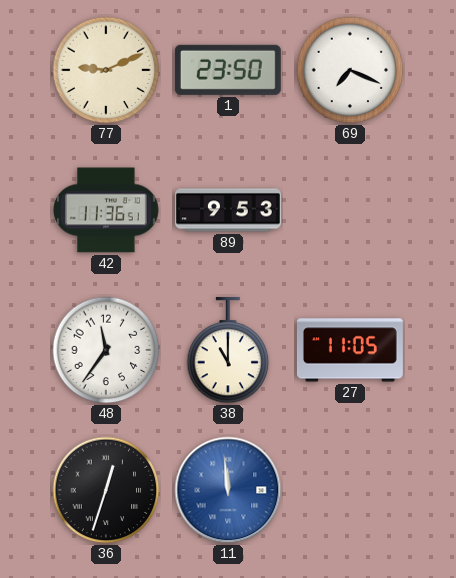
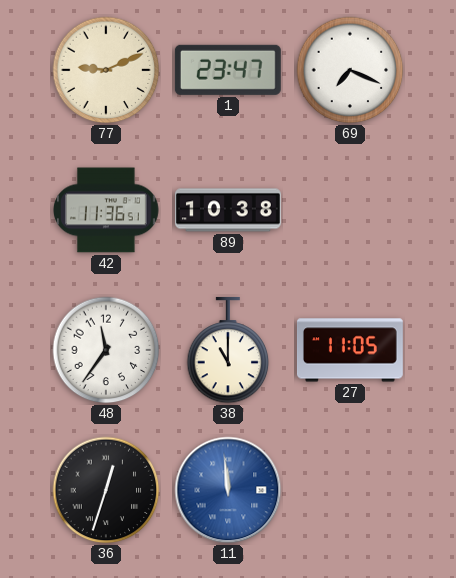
1: 23:50 -> 23:47 (228, 70)
89: 9:53 -> 10:38 (229, 210)
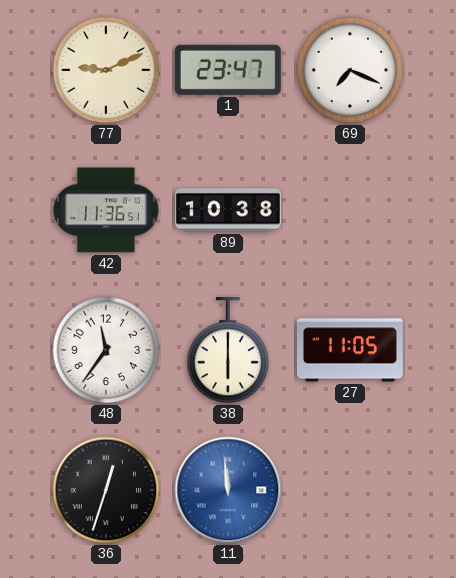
38: 11:00 -> 6:00 (228, 350)
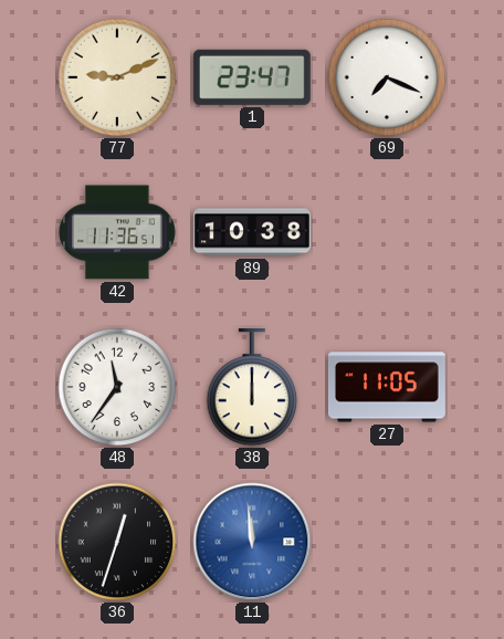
38: 6:00 -> 12:00 (252, 387)
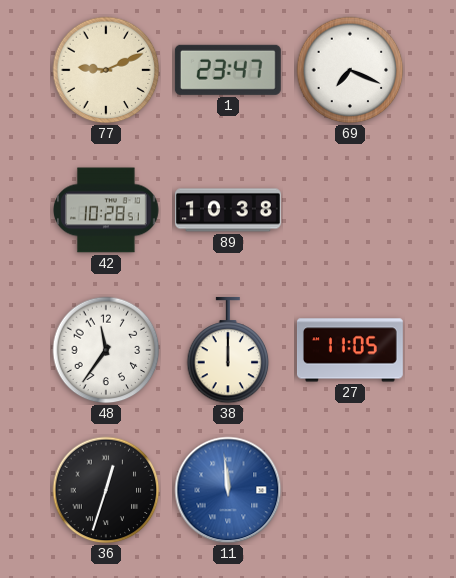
42: 11:36 -> 10:28 (107, 210)
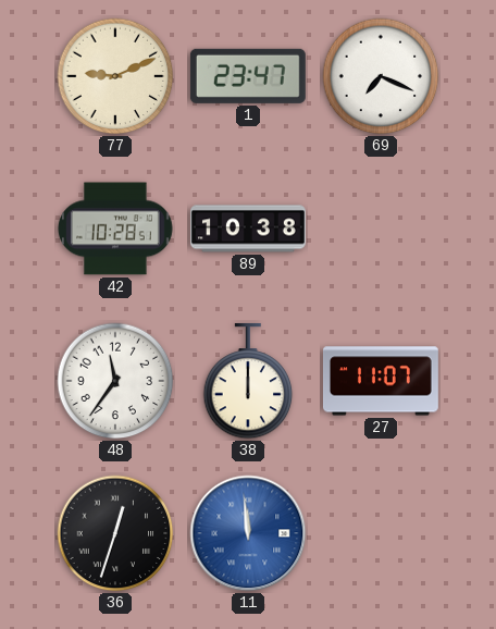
27: 11:05 -> 11:07 (381, 381)
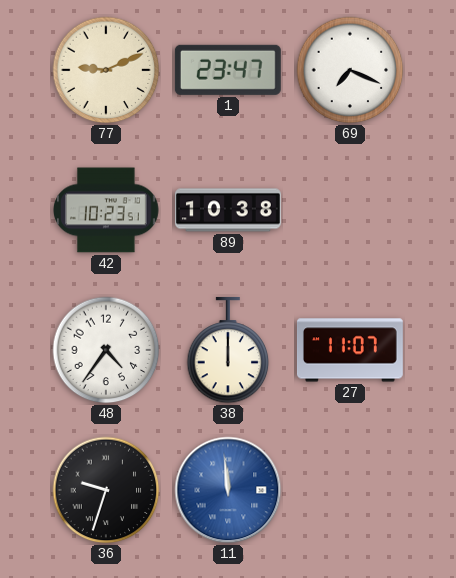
42: 10:28 -> 10:23 (107, 210)
48: 11:36 -> 4:36 (106, 350)
36: 12:33 -> 9:33 (106, 490)
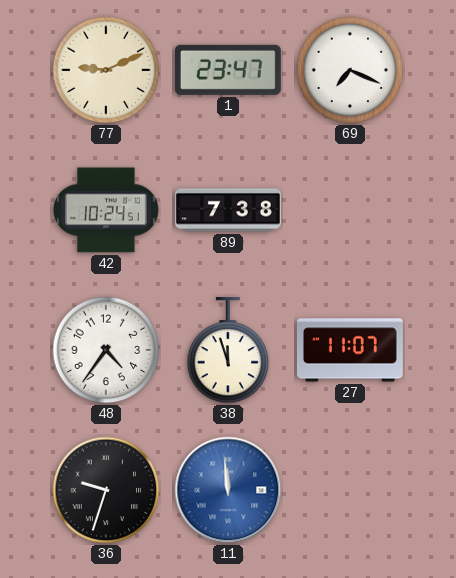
42: 10:23 -> 10:24 (107, 210)
89: 10:38 -> 7:38 (229, 210)
38: 12:00 -> 11:57 (228, 350)
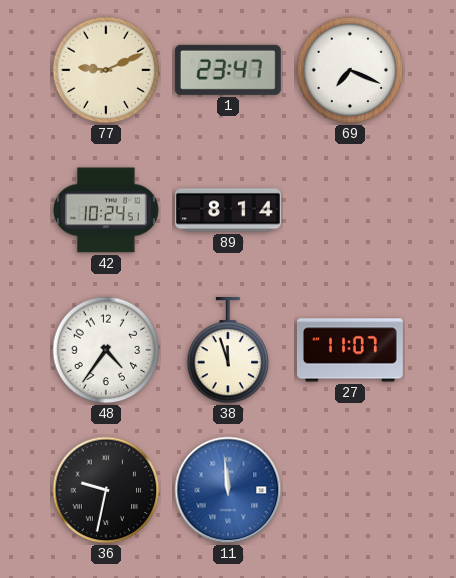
89: 7:38 -> 8:14 (229, 210)
36: 9:33 -> 9:32 (106, 490)
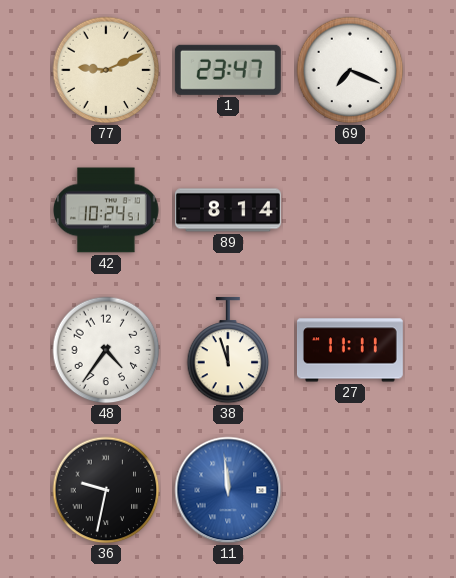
27: 11:07 -> 11:11 (350, 350)
